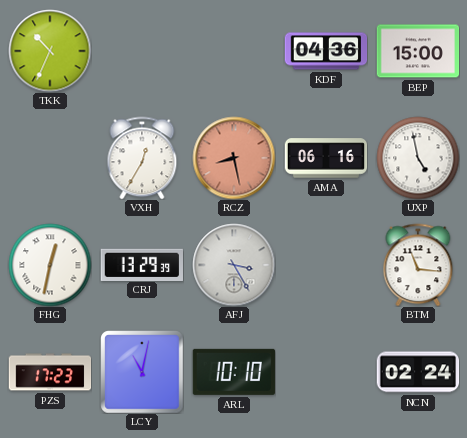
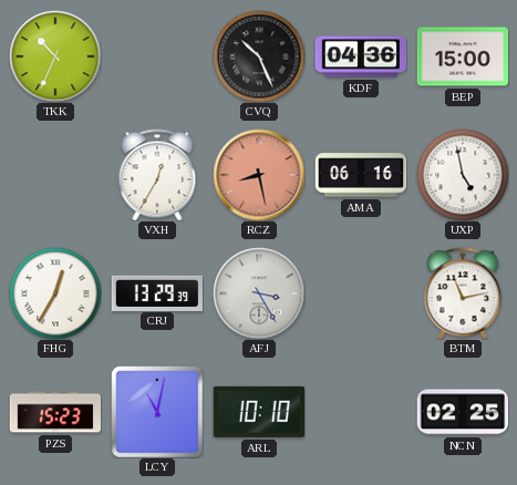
CVQ: none -> 10:26 (259, 56)
FHG: 12:32 -> 12:35 (55, 293)
BTM: 11:16 -> 11:13 (463, 293)
PZS: 17:23 -> 15:23 (55, 412)
NCN: 02:24 -> 02:25 (463, 412)
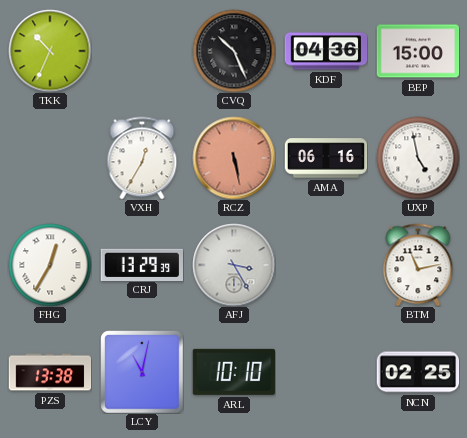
RCZ: 8:28 -> 5:28 (234, 158)
PZS: 15:23 -> 13:38 (50, 372)
